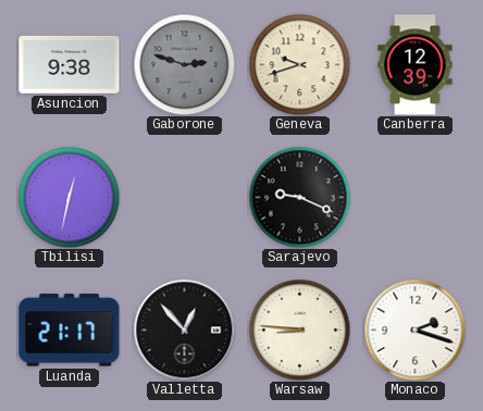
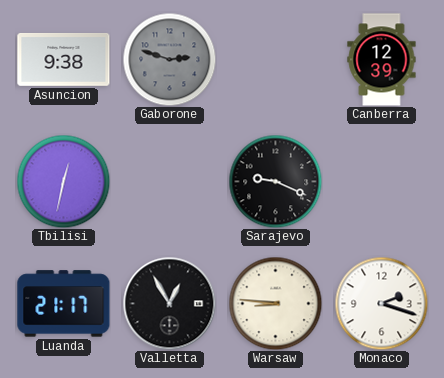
Geneva: 9:42 -> none (299, 64)
Valletta: 12:53 -> 12:55 (169, 303)
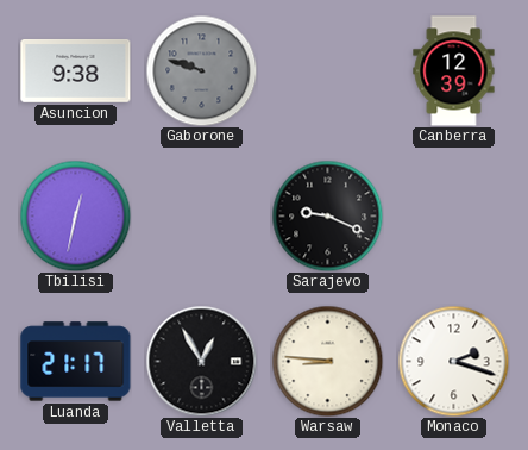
Gaborone: 2:48 -> 9:48 (201, 70)
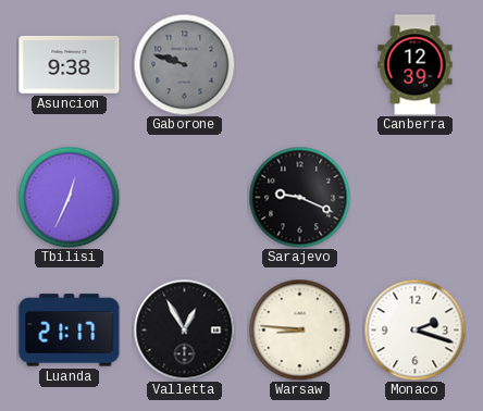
Tbilisi: 12:32 -> 12:34 (69, 197)
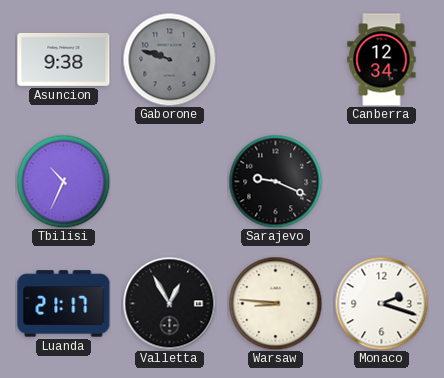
Canberra: 12:39 -> 12:34 (382, 60)
Tbilisi: 12:34 -> 10:34 (63, 181)
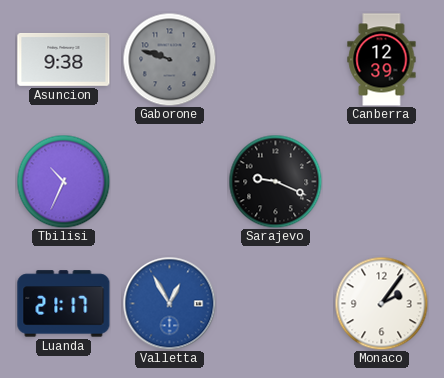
Canberra: 12:34 -> 12:39 (382, 60)
Valletta dial: black -> blue (169, 303)
Warsaw: 8:46 -> none (275, 303)
Monaco: 2:18 -> 2:06 (381, 303)
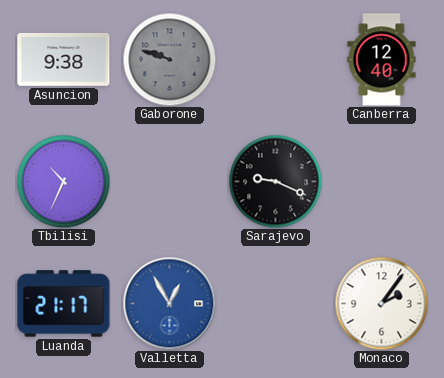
Canberra: 12:39 -> 12:40 (382, 60)
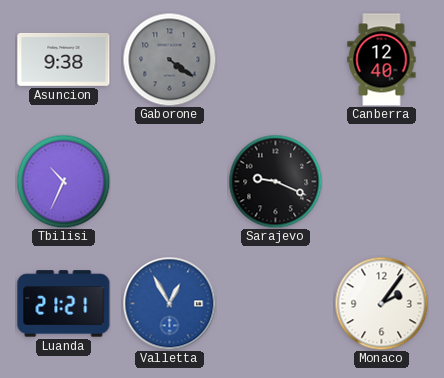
Gaborone: 9:48 -> 4:21 (169, 59)
Luanda: 21:17 -> 21:21 (64, 304)
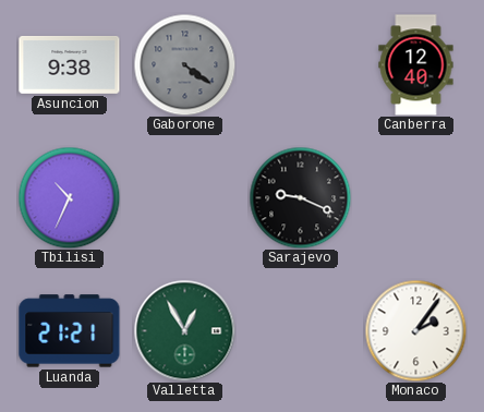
Valletta dial: blue -> green (184, 330)
